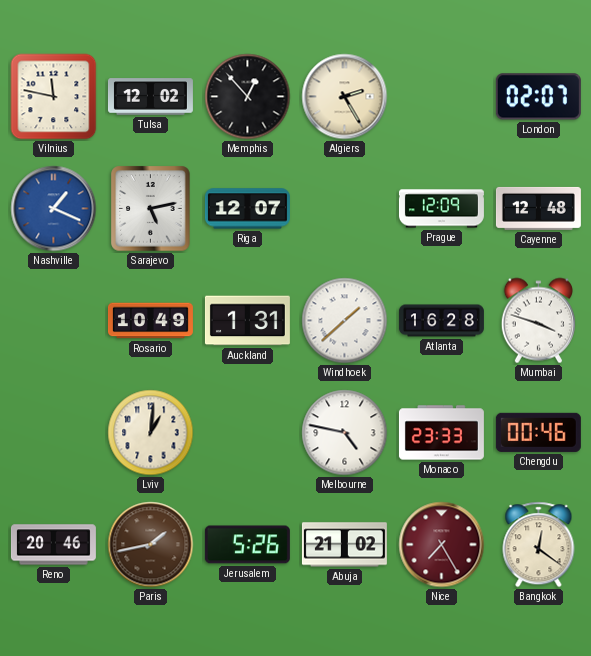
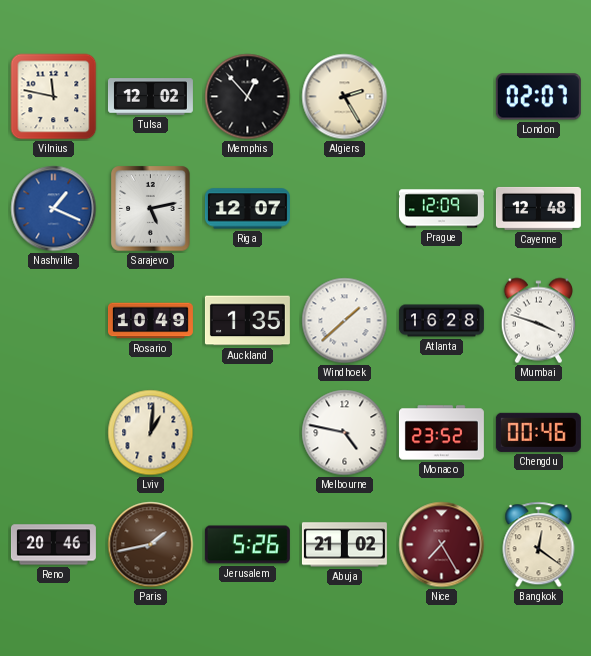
Auckland: 1:31 -> 1:35 (247, 321)
Monaco: 23:33 -> 23:52 (441, 433)
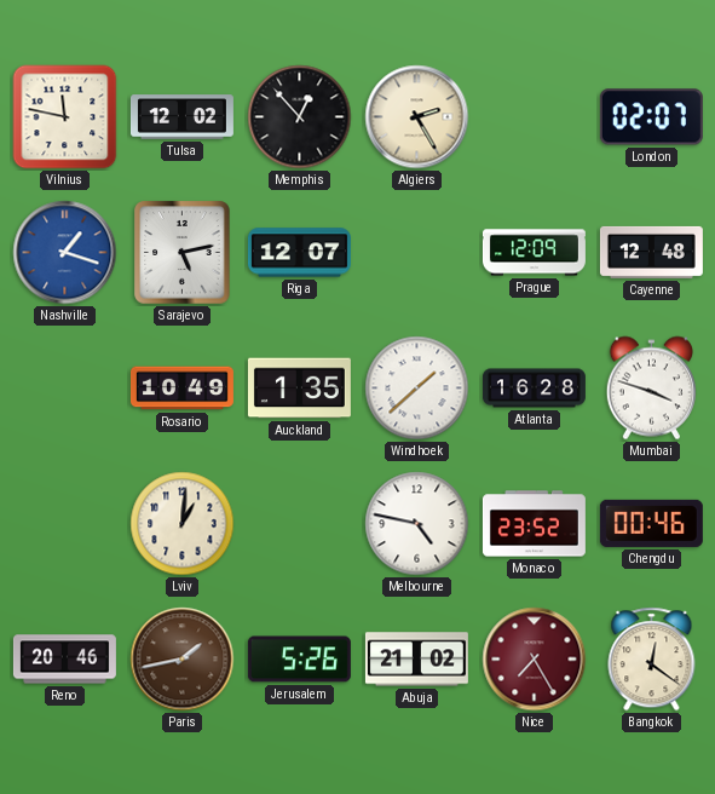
Nashville: 1:19 -> 1:18 (65, 253)
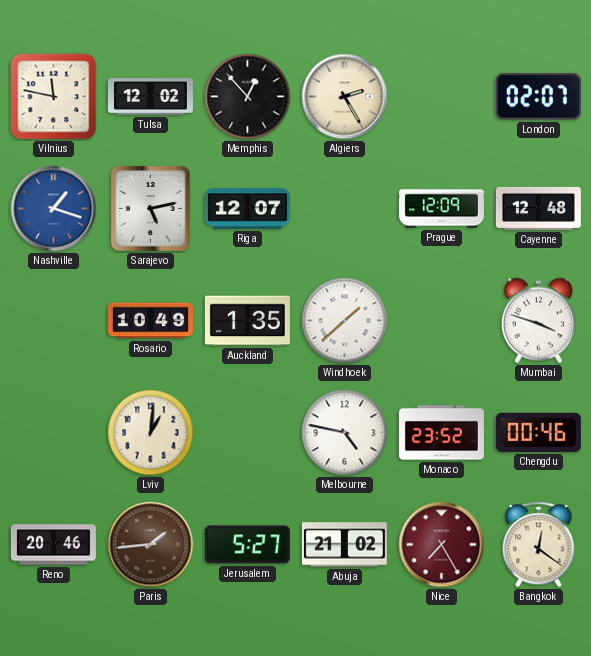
Atlanta: 16:28 -> none (534, 389)
Paris: 1:43 -> 1:44 (151, 545)
Jerusalem: 5:26 -> 5:27 (247, 545)
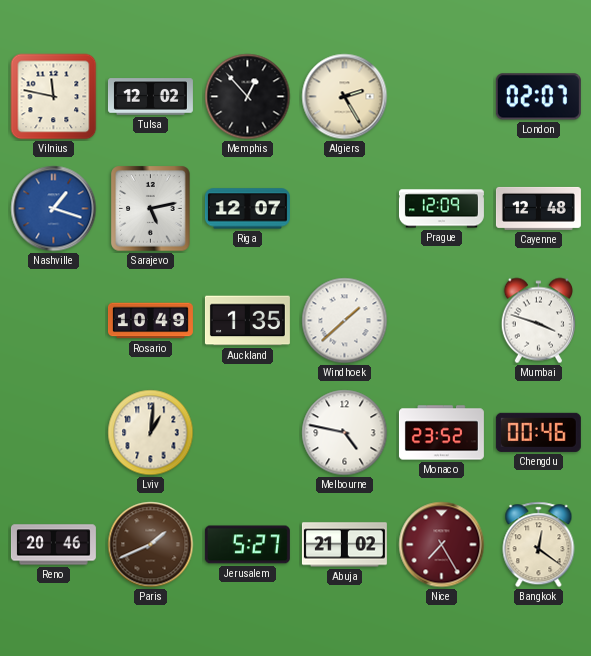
Paris: 1:44 -> 1:41 (151, 545)
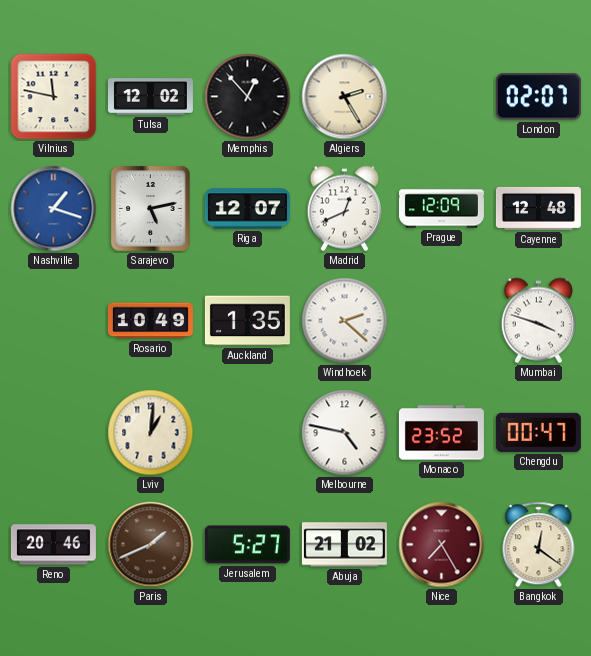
Madrid: none -> 12:41 (344, 209)
Windhoek: 1:38 -> 2:22 (345, 321)
Chengdu: 00:46 -> 00:47 (538, 432)
